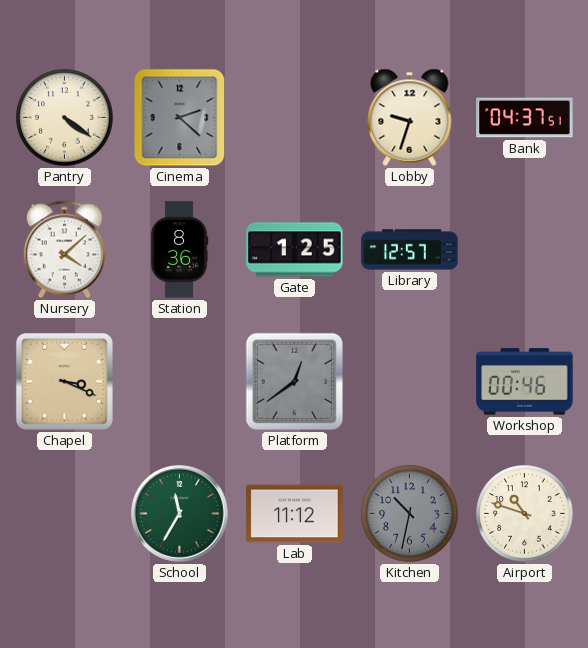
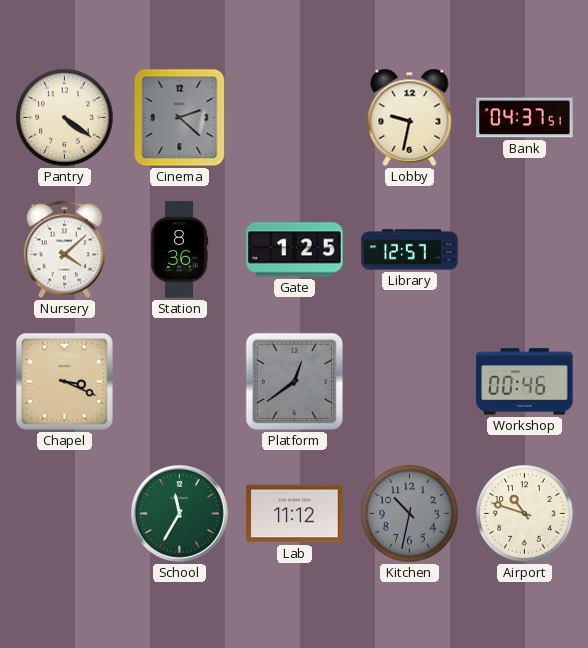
Lobby: 9:33 -> 9:32 (410, 117)
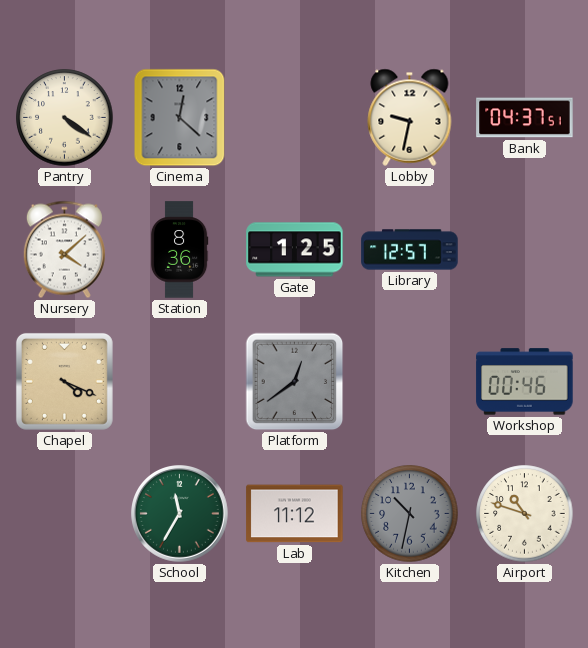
Cinema: 2:22 -> 12:22 (180, 118)
Chapel: 3:19 -> 4:19 (64, 381)
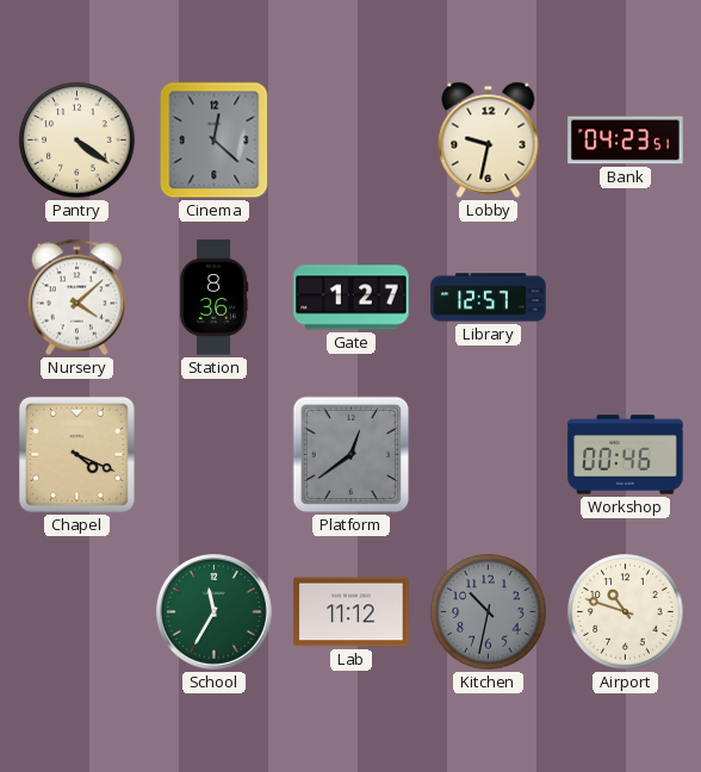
Bank: 04:37 -> 04:23 (626, 141)
Gate: 1:25 -> 1:27 (352, 298)
